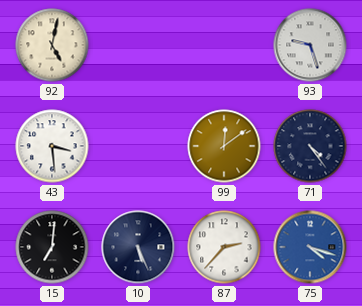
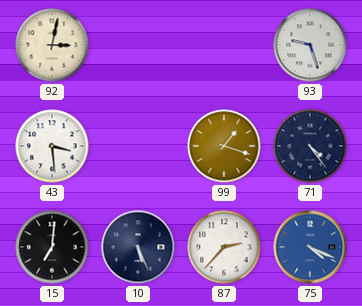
92: 5:02 -> 3:02 (52, 45)
99: 12:09 -> 1:18 (224, 146)
75: 4:18 -> 4:19 (310, 247)
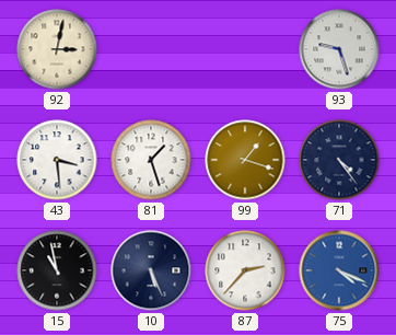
81: none -> 1:27 (151, 160)
15: 7:01 -> 10:58 (57, 270)
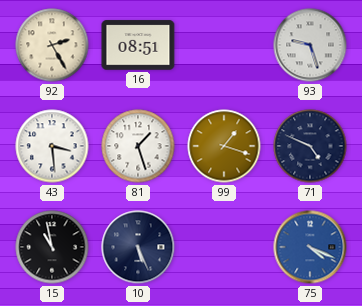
92: 3:02 -> 2:25 (52, 45)
16: none -> 08:51 (138, 45)
71: 4:24 -> 4:49 (310, 146)
87: 2:37 -> none (245, 270)
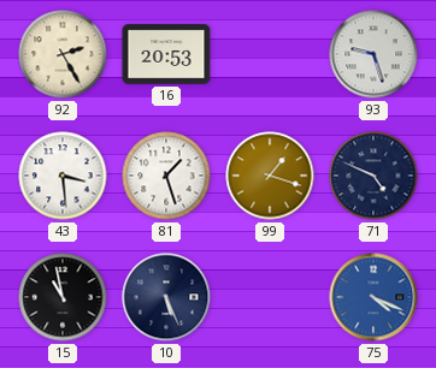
16: 08:51 -> 20:53 (166, 54)
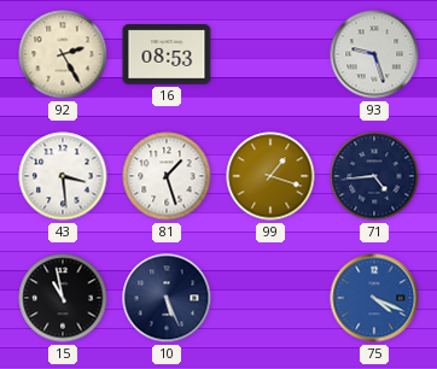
16: 20:53 -> 08:53 (167, 54)
71: 4:49 -> 4:44 (374, 176)
